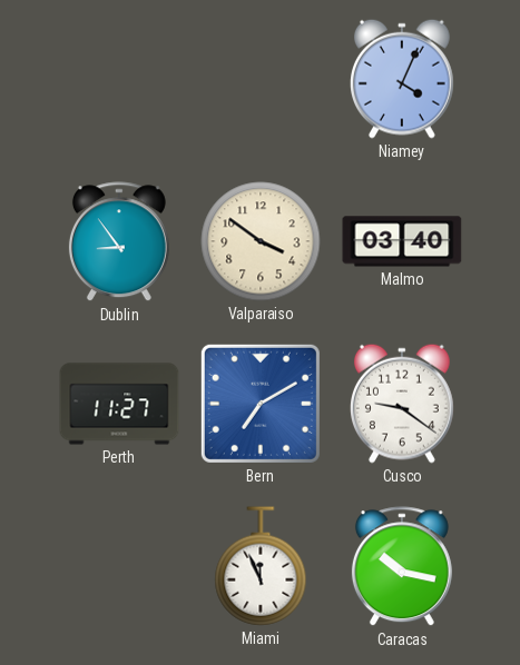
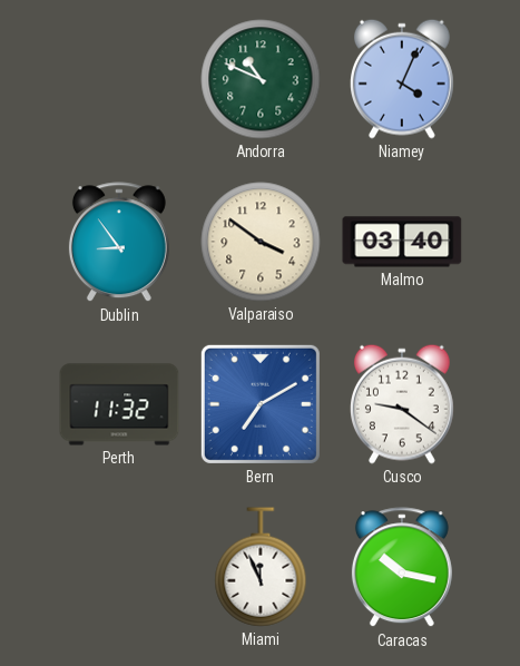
Andorra: none -> 10:49 (261, 79)
Perth: 11:27 -> 11:32 (119, 404)
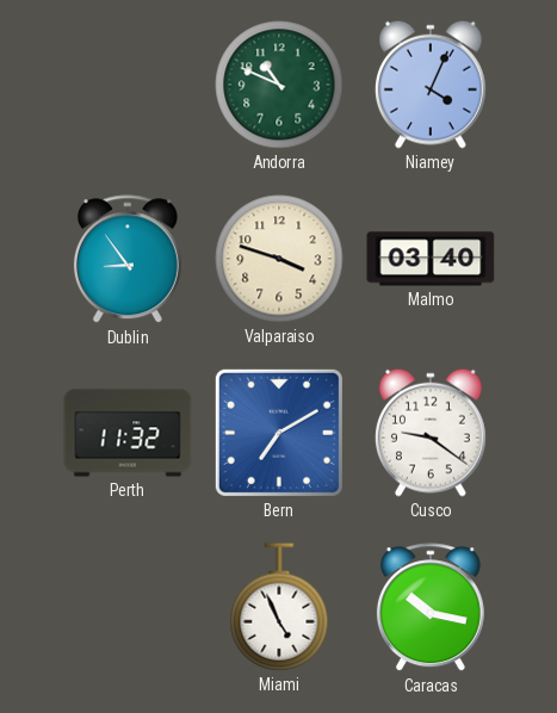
Valparaiso: 3:51 -> 3:48 (279, 259)
Miami: 11:56 -> 4:56 (279, 607)
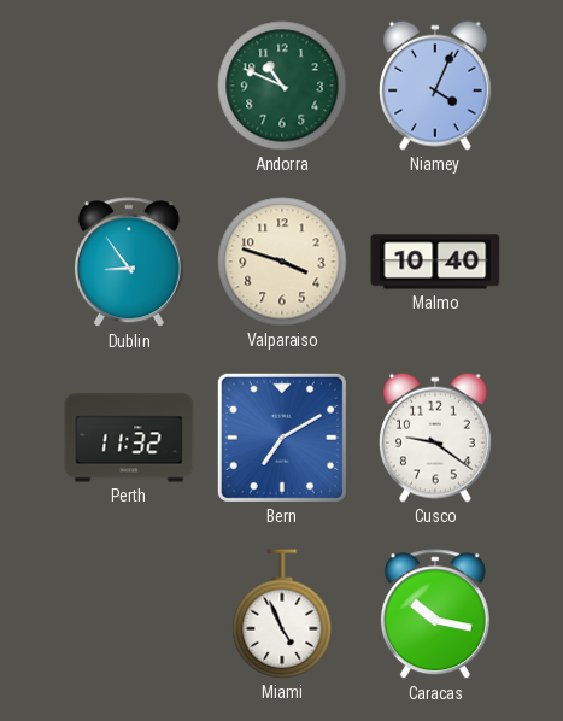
Malmo: 03:40 -> 10:40 (435, 262)
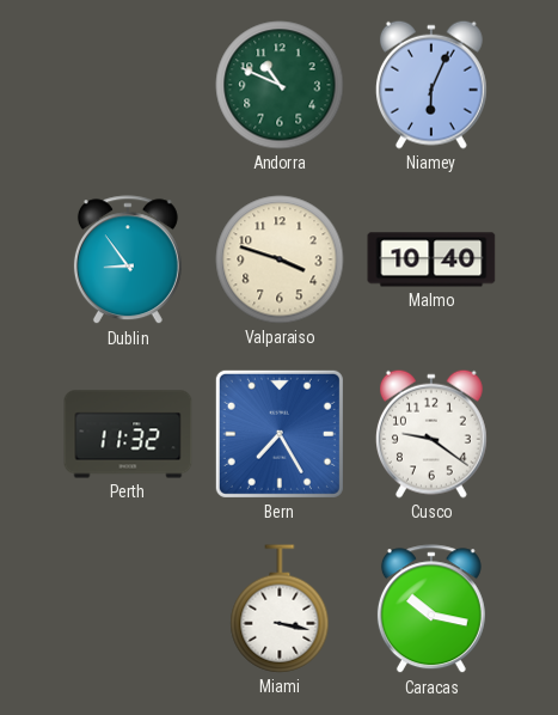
Niamey: 4:04 -> 6:04 (431, 85)
Bern: 7:10 -> 7:25 (280, 434)
Miami: 4:56 -> 3:17 (280, 609)
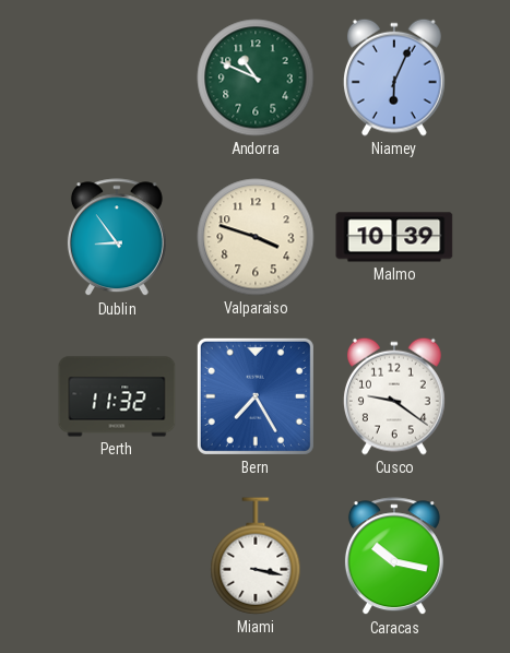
Malmo: 10:40 -> 10:39 (394, 237)
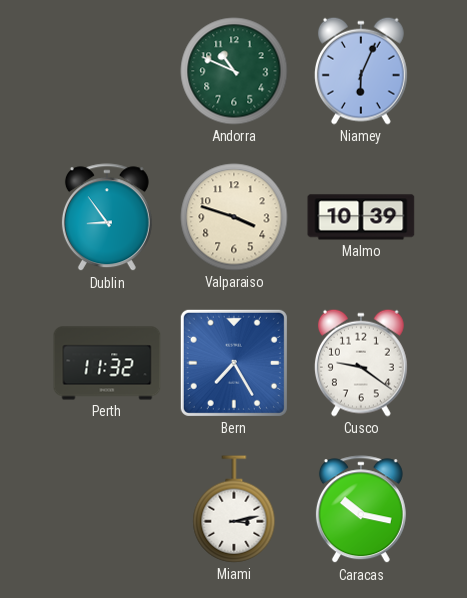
Miami: 3:17 -> 3:13 (234, 509)
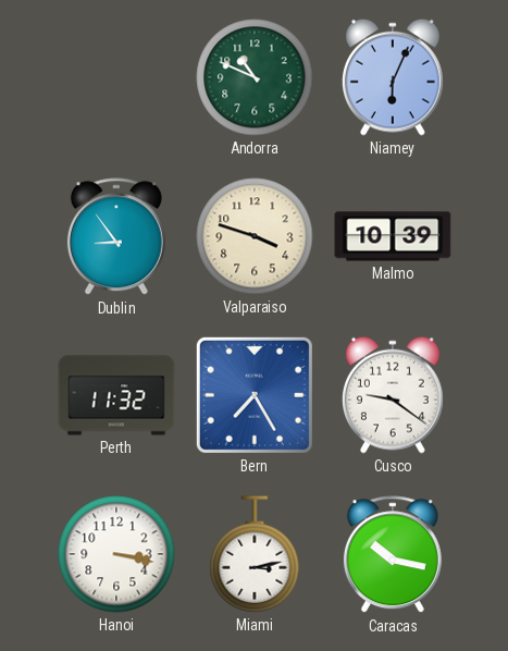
Hanoi: none -> 3:17 (116, 554)
